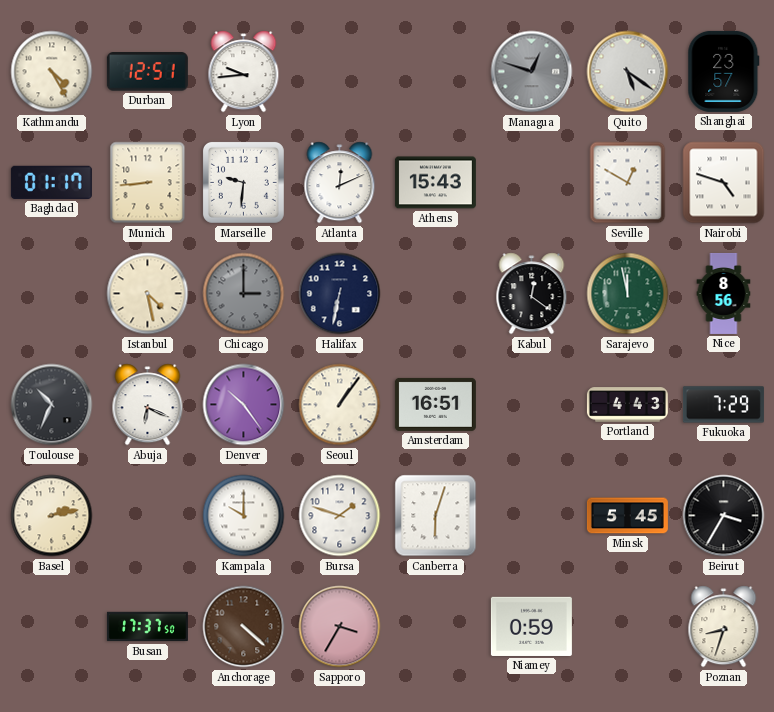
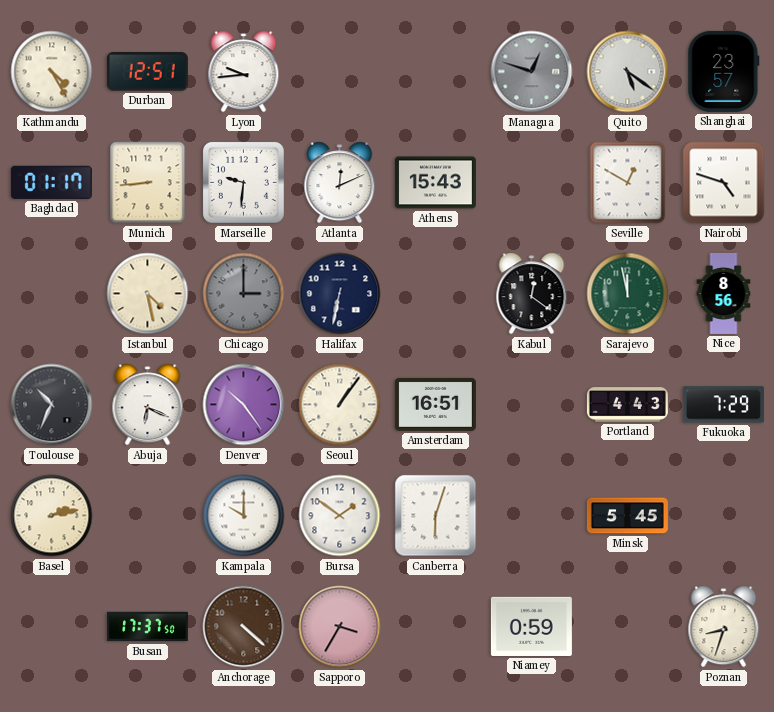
Bursa: 1:48 -> 1:51 (340, 516)
Beirut: 3:35 -> none (724, 516)
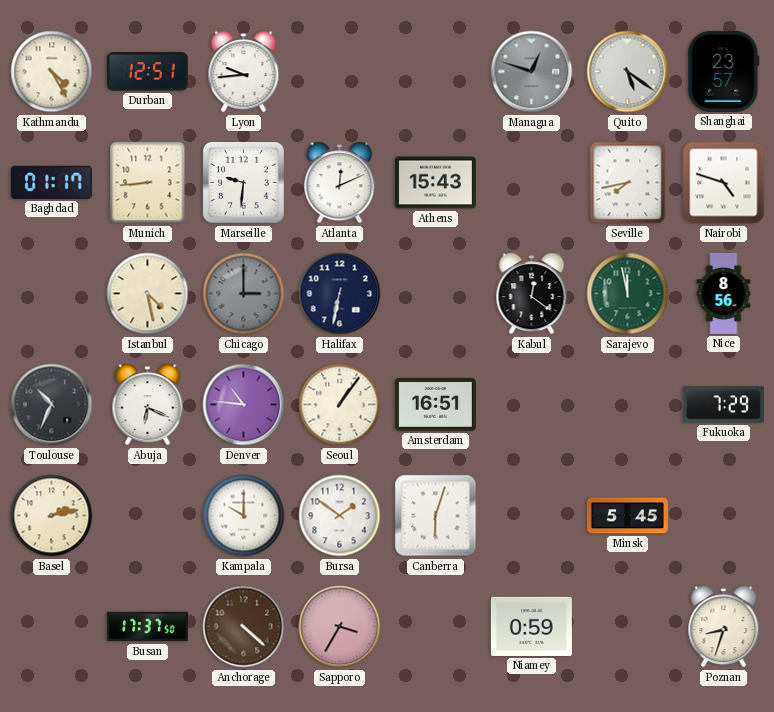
Seville: 12:50 -> 7:43 (628, 183)
Denver: 10:24 -> 10:46 (244, 405)
Portland: 4:43 -> none (627, 405)
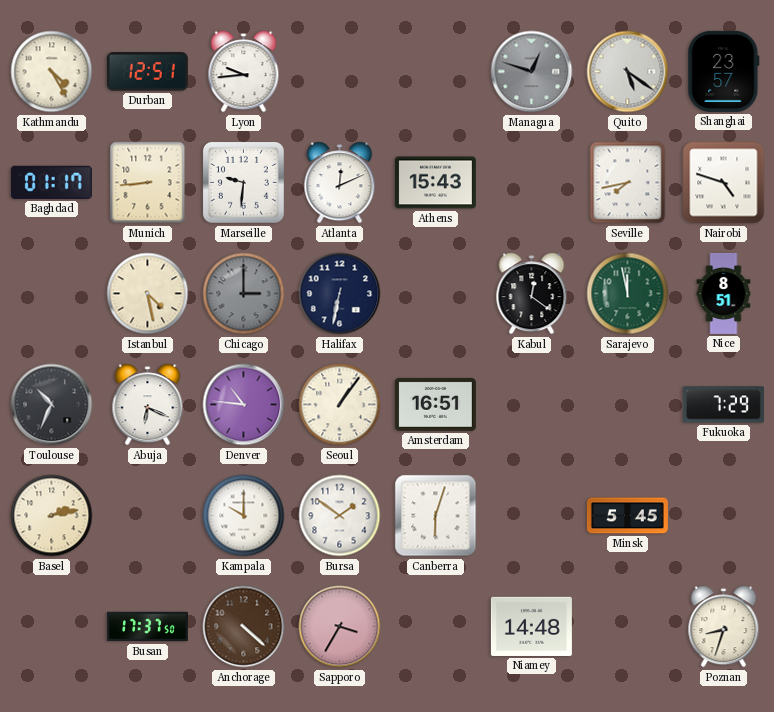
Nice: 8:56 -> 8:51 (724, 293)
Niamey: 0:59 -> 14:48 (531, 626)
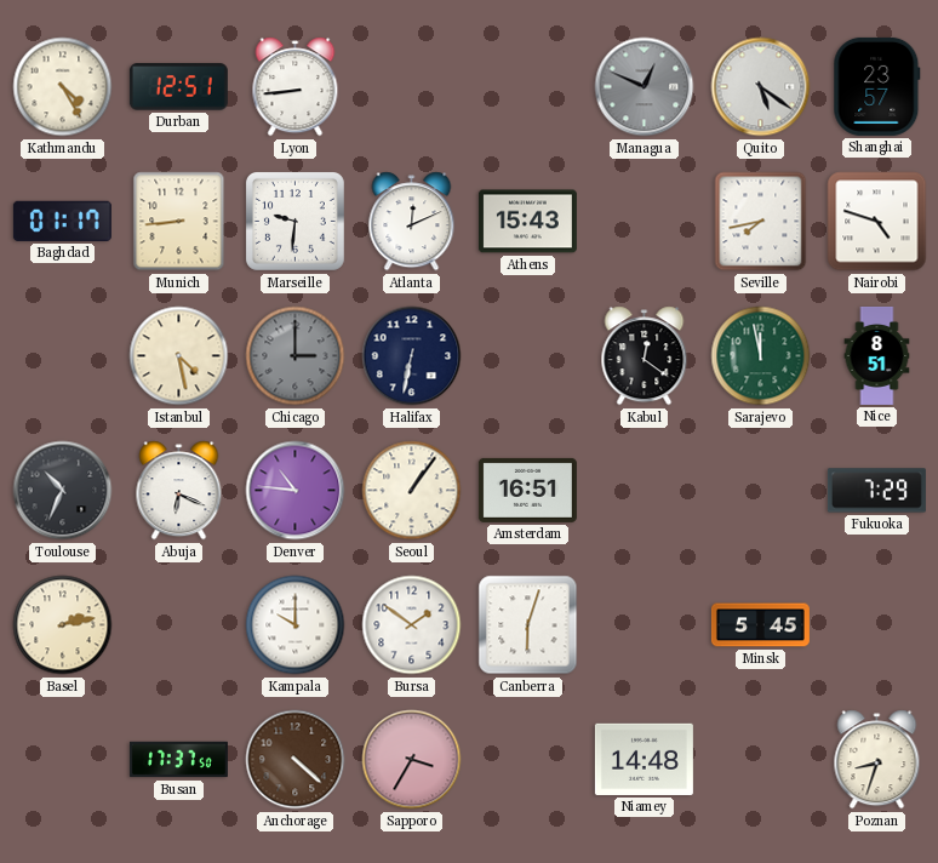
Lyon: 9:44 -> 8:44 (296, 87)
Managua: 12:48 -> 12:49 (645, 87)
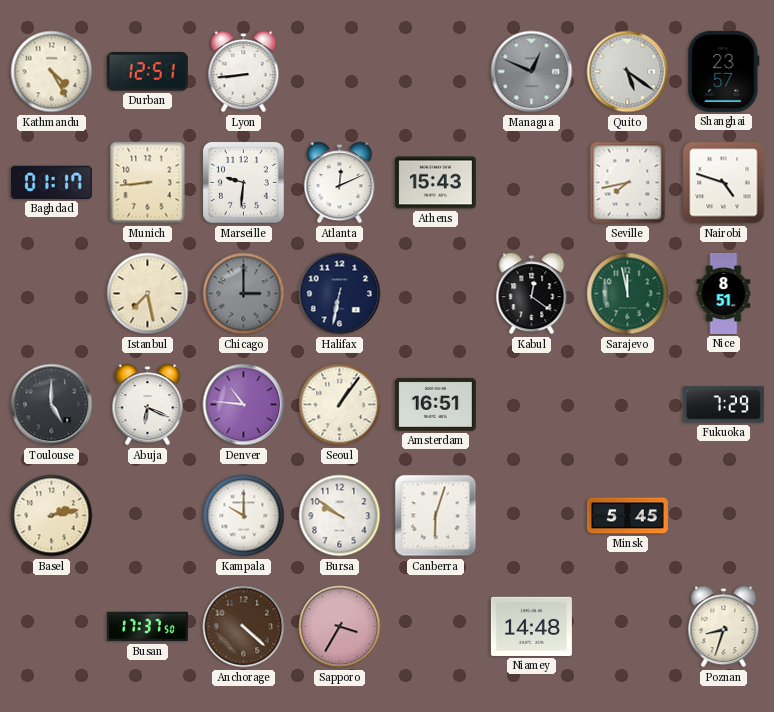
Istanbul: 4:28 -> 7:28 (148, 294)
Toulouse: 10:34 -> 5:00 (52, 405)
Bursa: 1:51 -> 9:51 (340, 516)
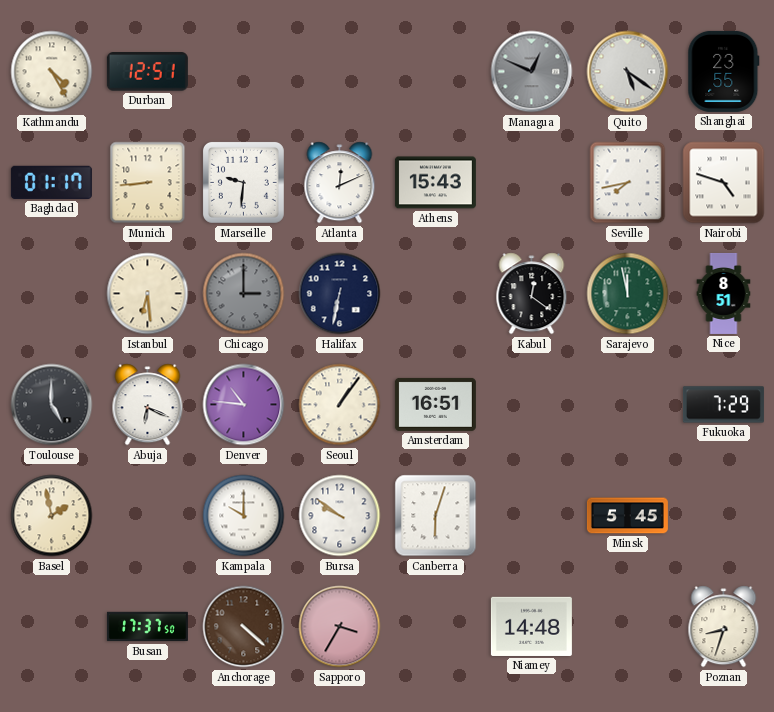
Lyon: 8:44 -> none (244, 72)
Shanghai: 23:57 -> 23:55 (724, 71)
Istanbul: 7:28 -> 6:29 (148, 294)
Basel: 2:13 -> 1:58 (52, 516)
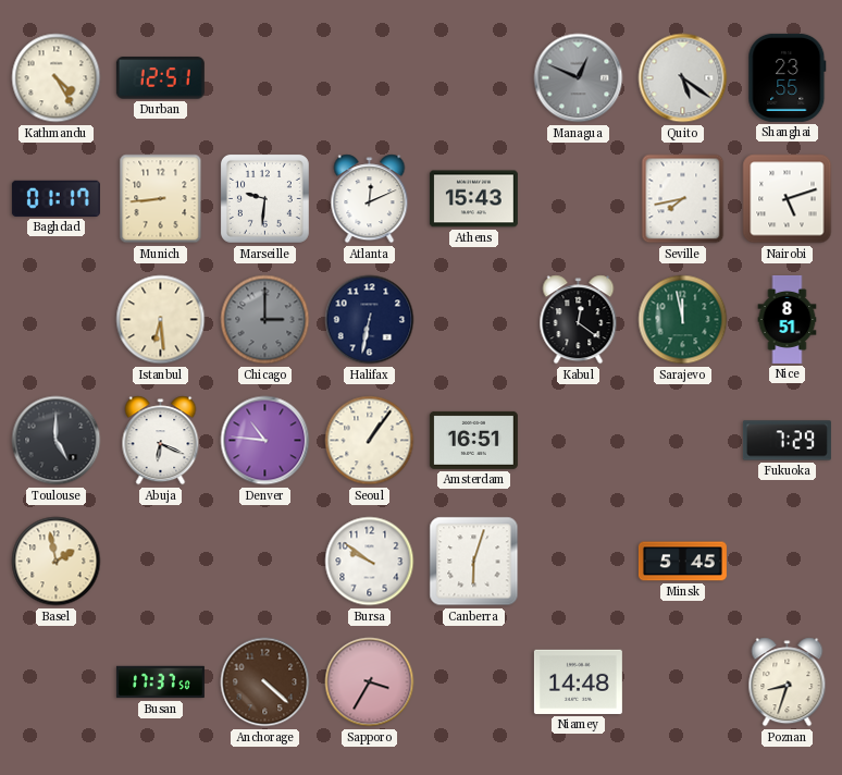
Nairobi: 4:48 -> 5:12 (788, 199)
Kampala: 10:00 -> none (244, 516)
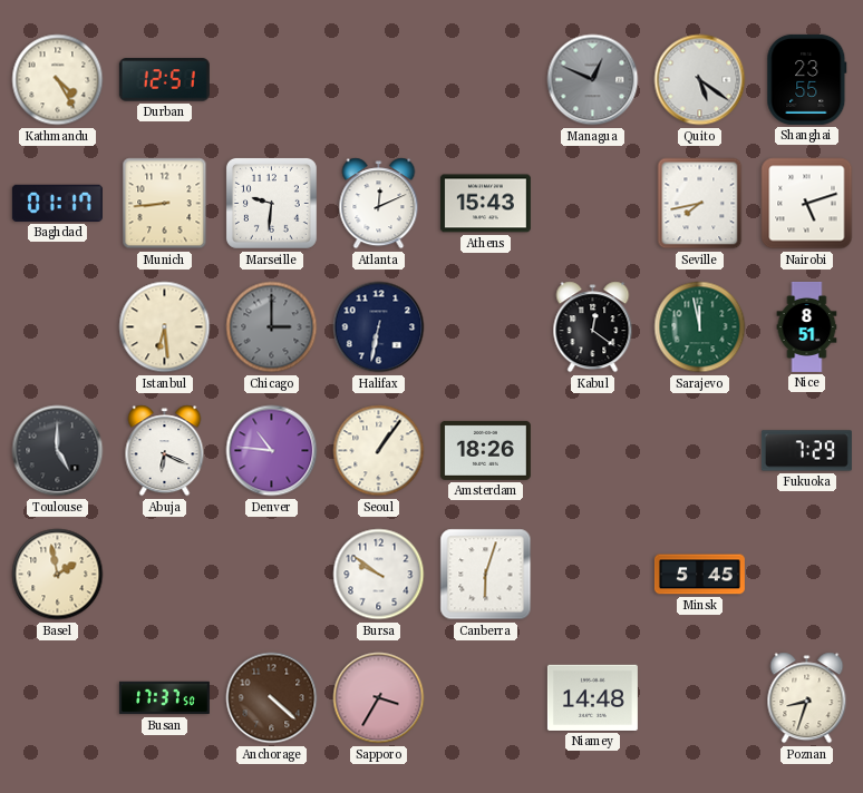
Amsterdam: 16:51 -> 18:26 (485, 450)
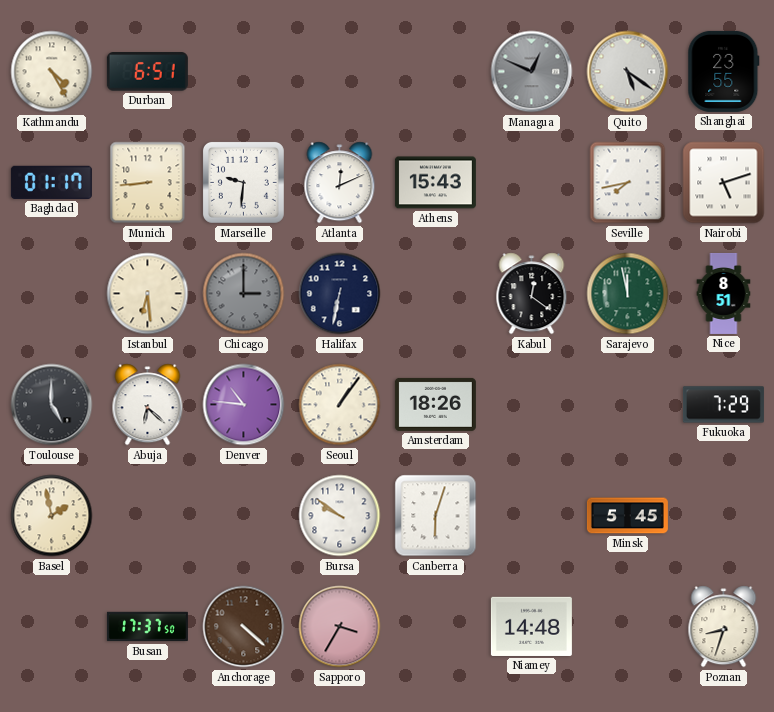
Durban: 12:51 -> 6:51 (147, 72)
Abuja: 6:19 -> 6:22 (148, 405)
